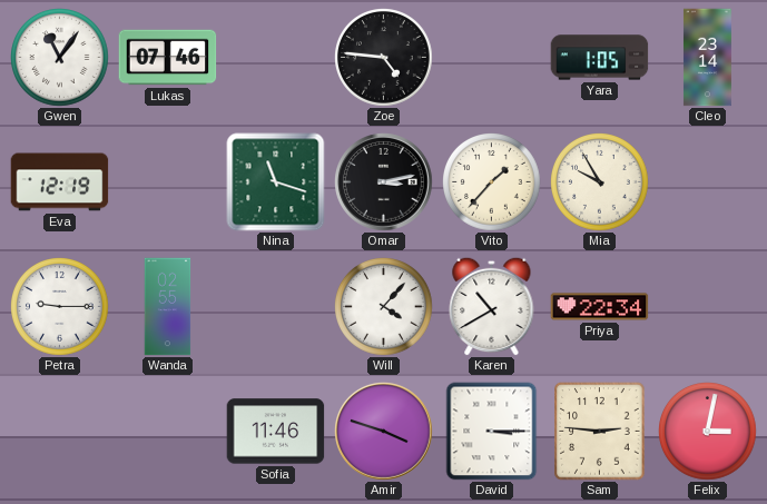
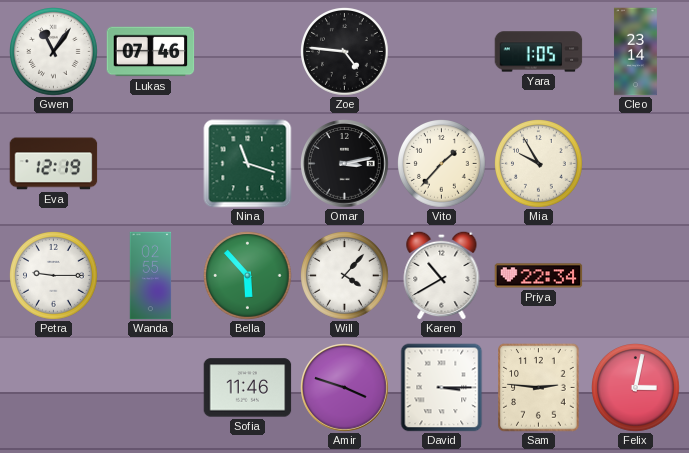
Bella: none -> 5:53 (248, 276)
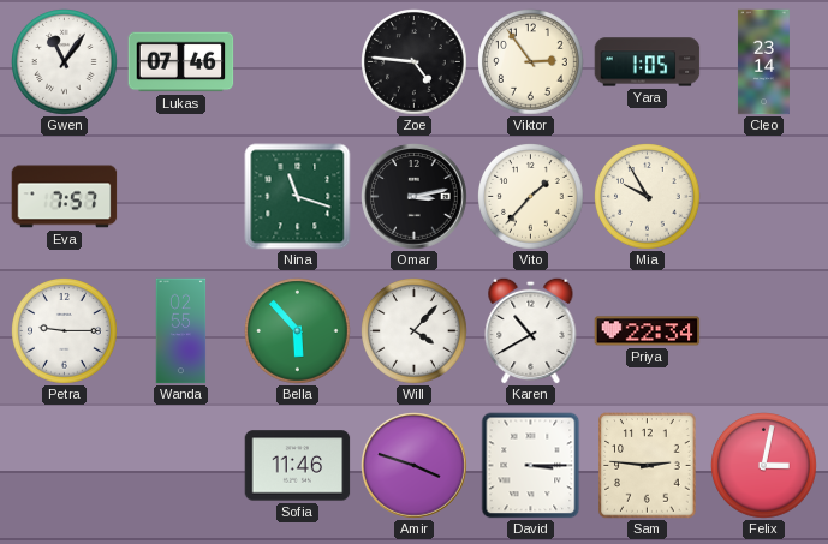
Viktor: none -> 2:54 (531, 62)
Eva: 12:19 -> 7:57 (65, 197)
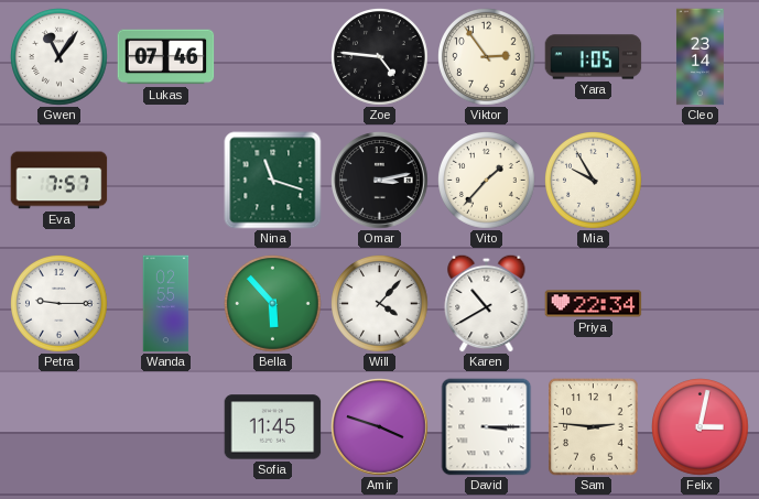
Sofia: 11:46 -> 11:45 (273, 427)
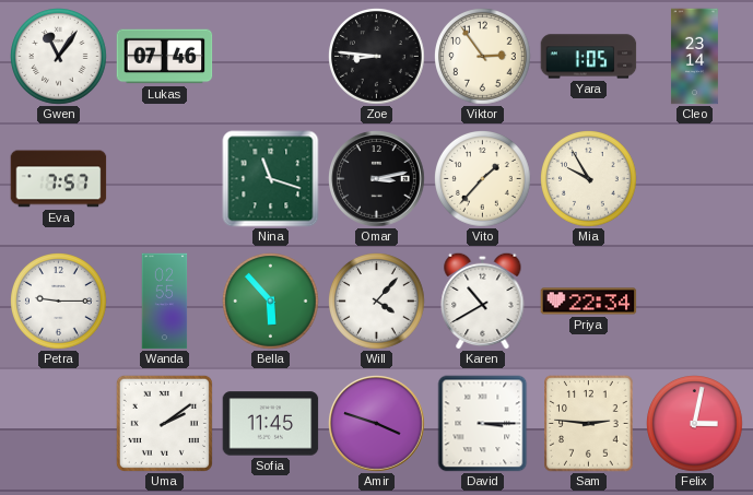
Zoe: 4:46 -> 8:46 (377, 57)
Uma: none -> 2:09 (164, 423)
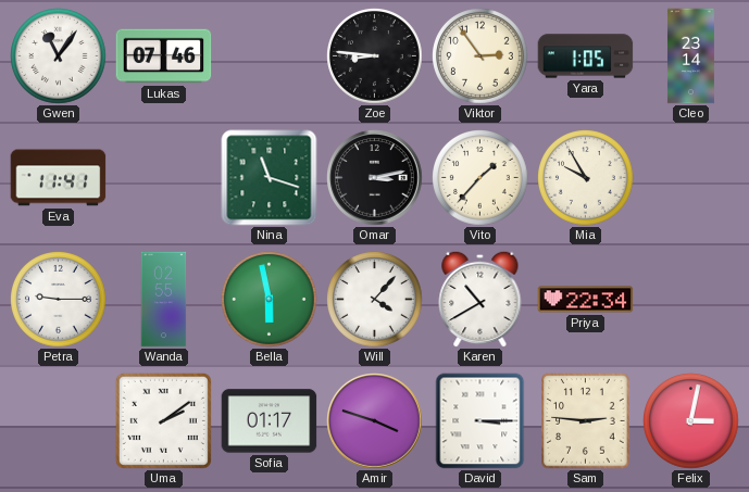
Eva: 7:57 -> 11:41 (59, 178)
Bella: 5:53 -> 5:58 (270, 300)
Sofia: 11:45 -> 01:17 (270, 421)
